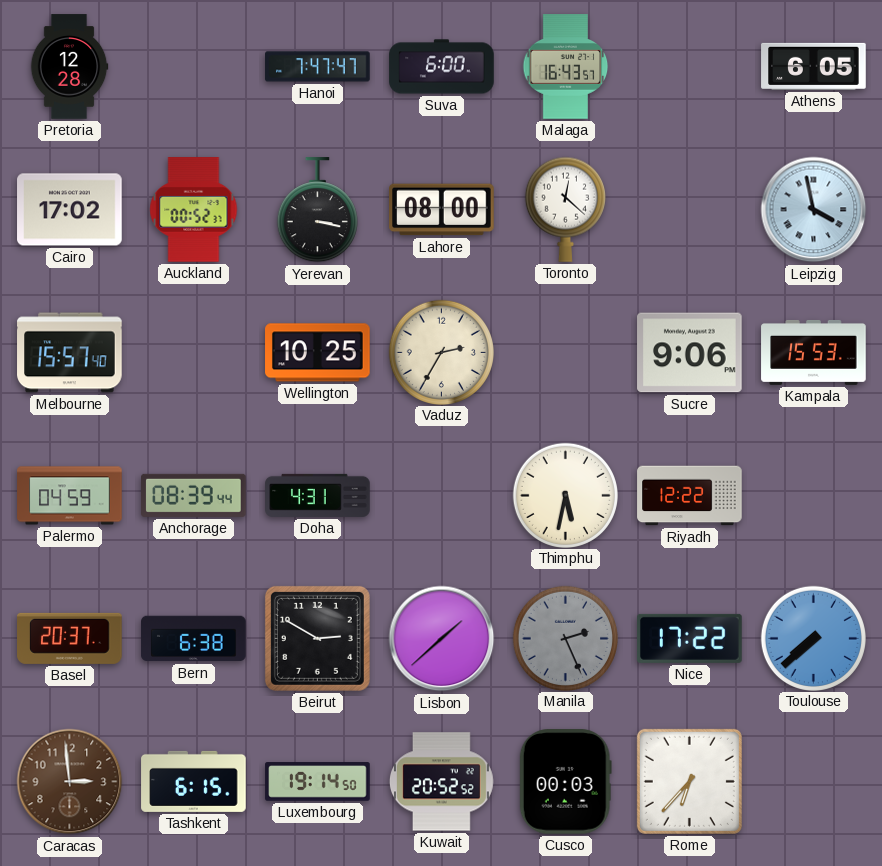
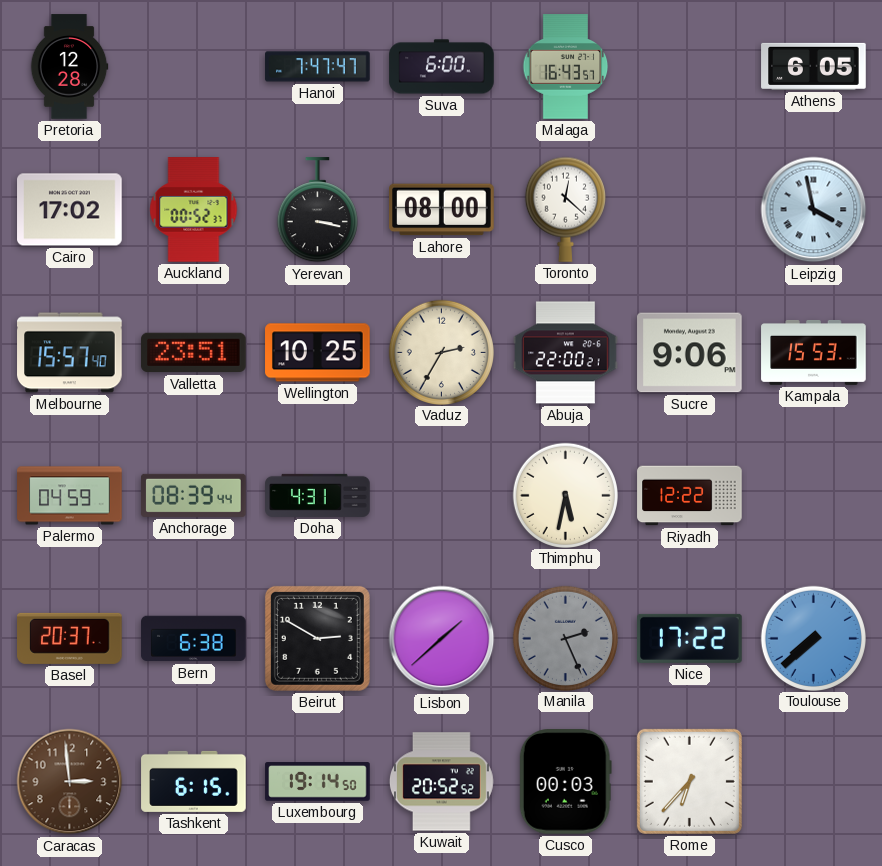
Valletta: none -> 23:51 (194, 353)
Abuja: none -> 22:00 (566, 353)
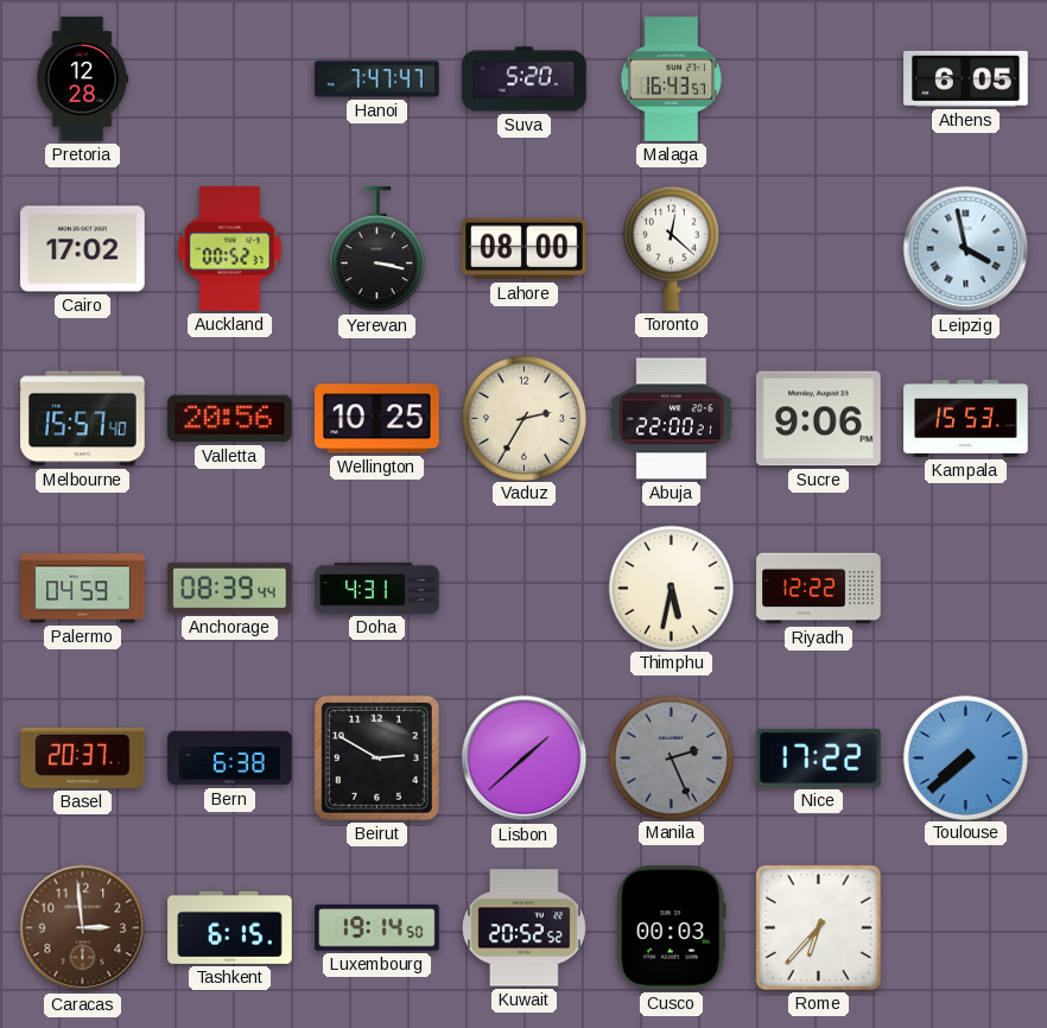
Suva: 6:00 -> 5:20 (525, 80)
Valletta: 23:51 -> 20:56 (230, 419)
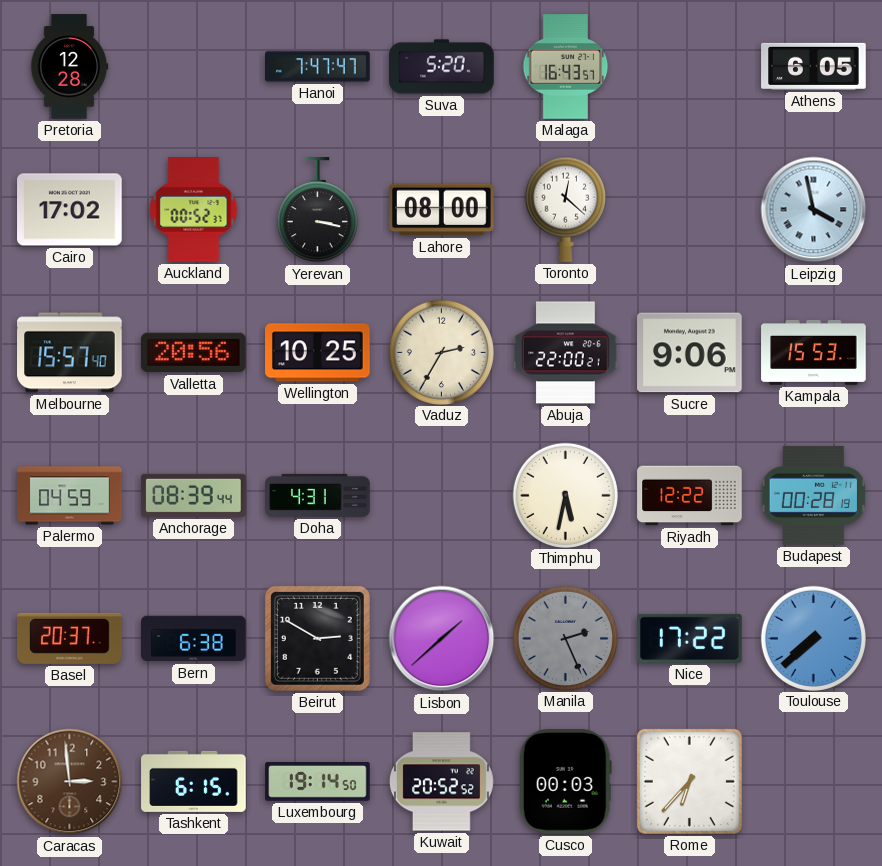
Budapest: none -> 00:28 (813, 495)
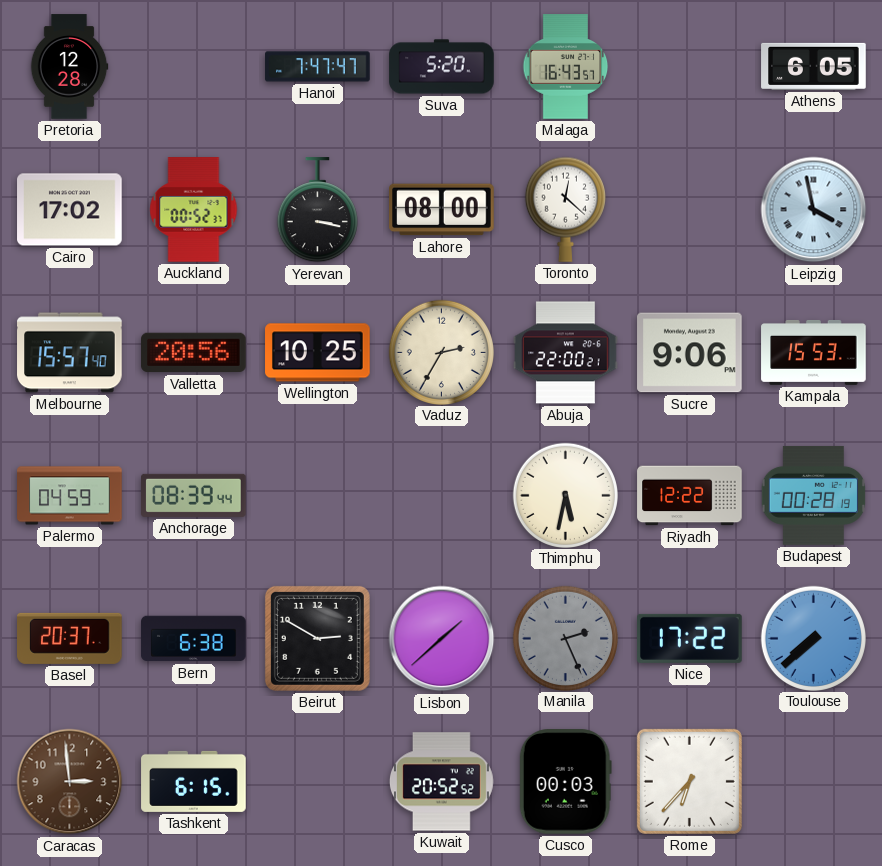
Doha: 4:31 -> none (318, 495)
Luxembourg: 19:14 -> none (318, 782)
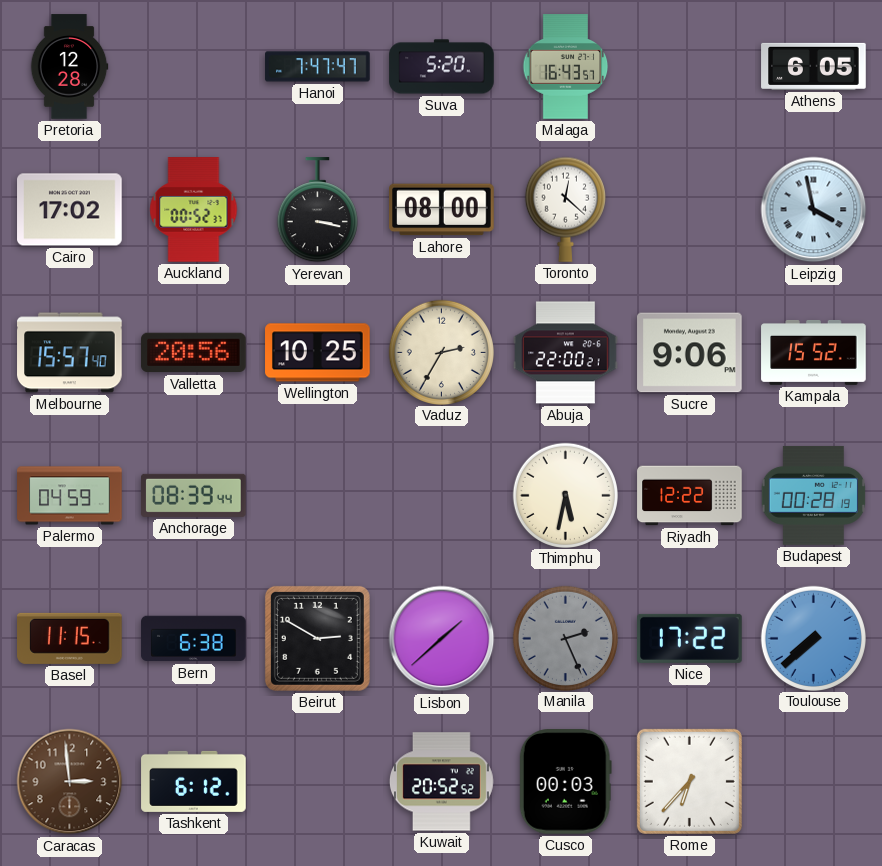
Kampala: 15:53 -> 15:52 (814, 352)
Basel: 20:37 -> 11:15 (70, 638)
Tashkent: 6:15 -> 6:12 (194, 781)
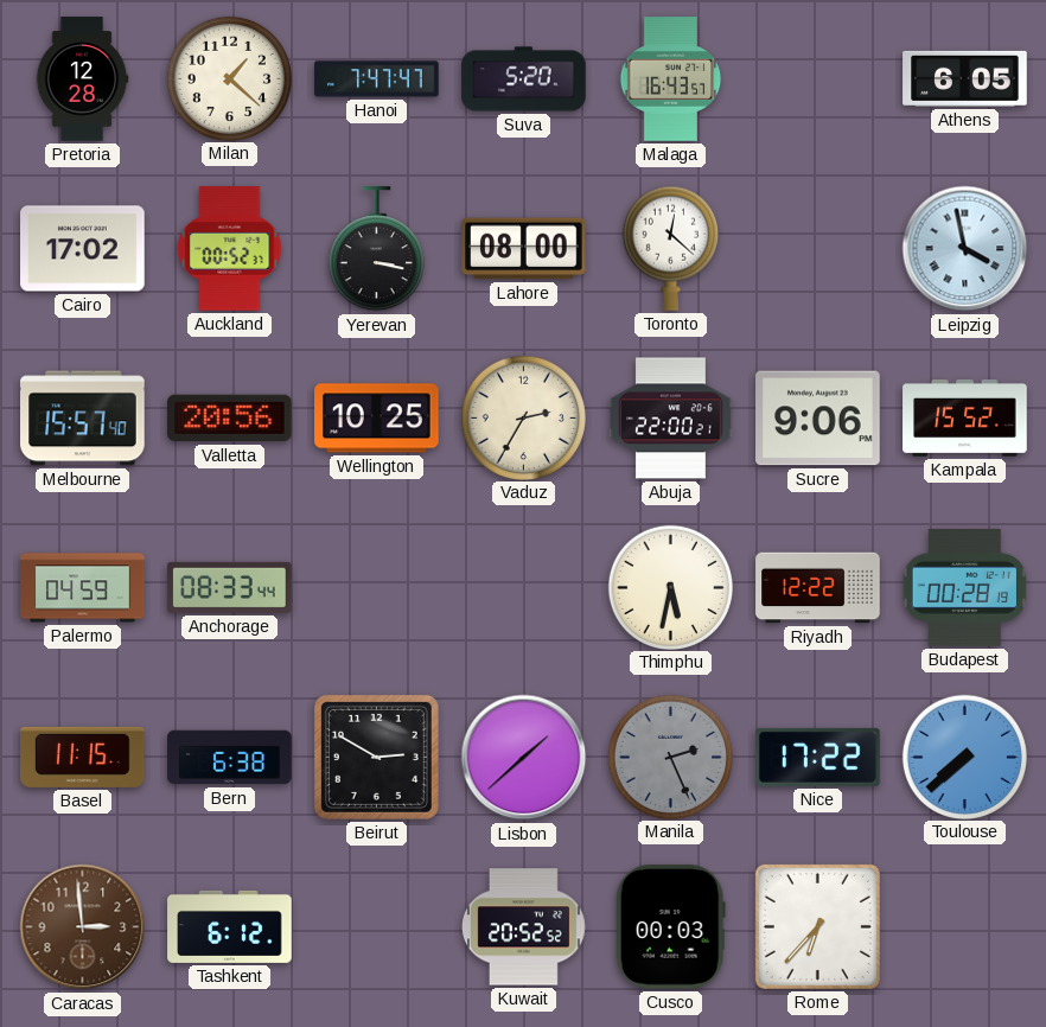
Milan: none -> 1:22 (229, 78)
Anchorage: 08:39 -> 08:33 (230, 587)
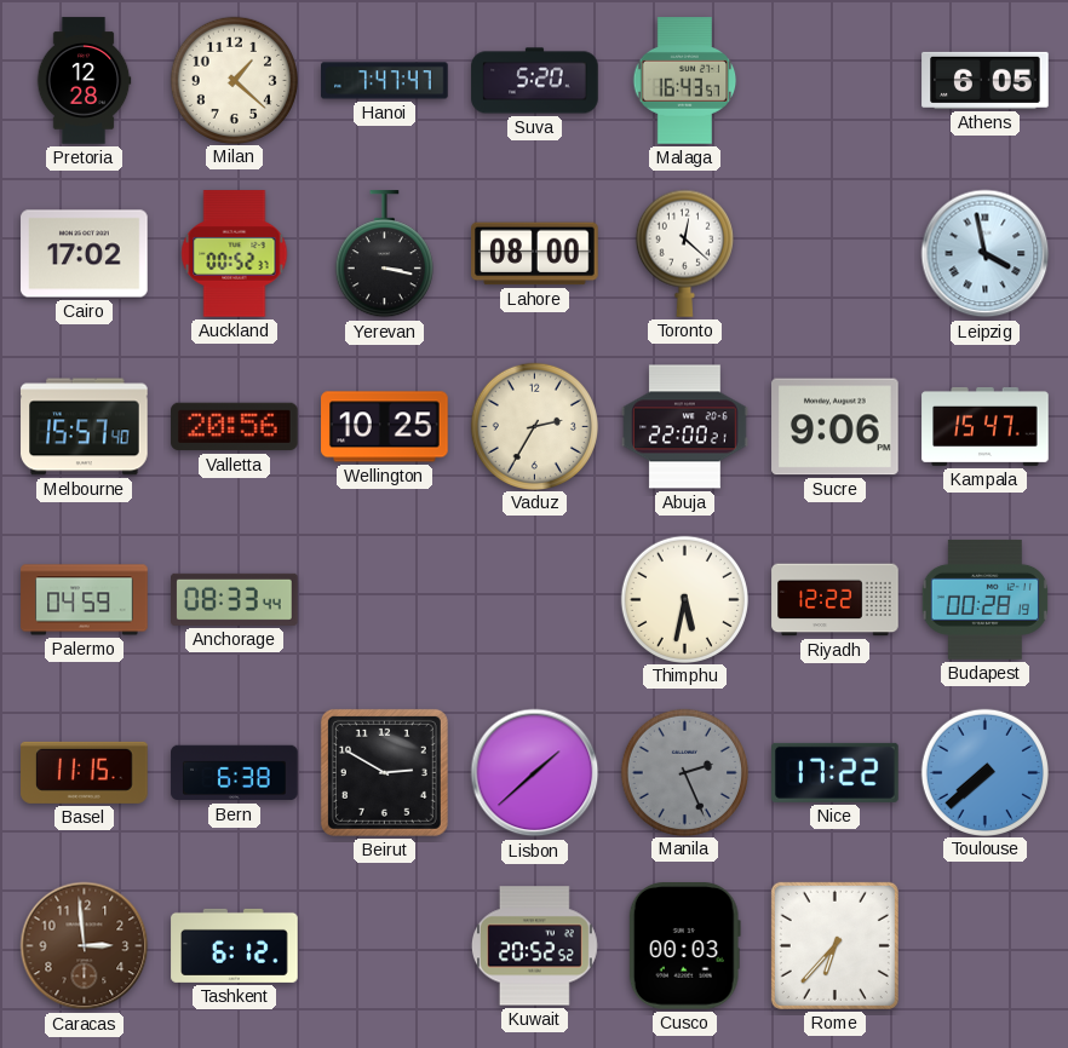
Kampala: 15:52 -> 15:47 (986, 426)
